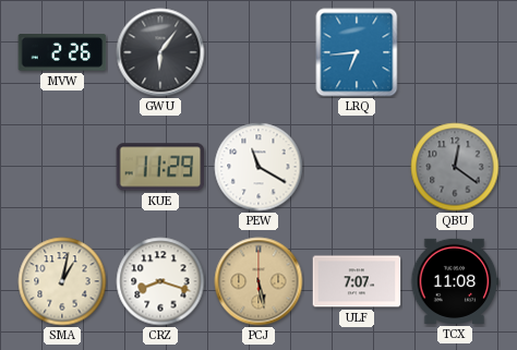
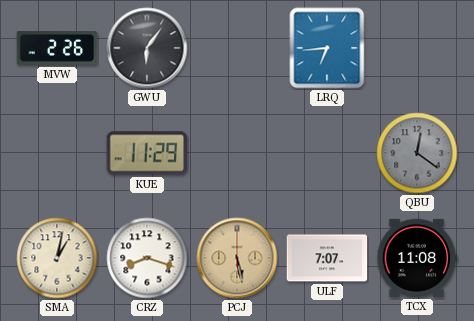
PEW: 11:20 -> none (258, 167)
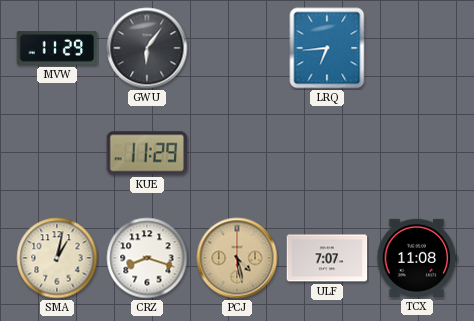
MVW: 2:26 -> 11:29 (57, 48)
QBU: 12:21 -> none (417, 153)
PCJ: 5:28 -> 4:28 (237, 258)
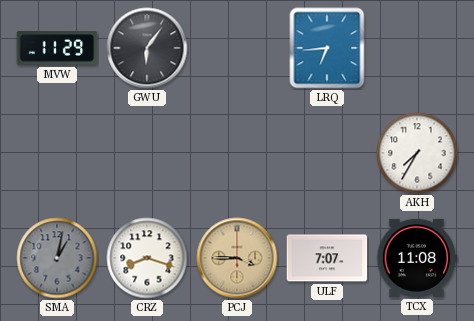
KUE: 11:29 -> none (147, 153)
AKH: none -> 7:35 (417, 153)
SMA dial: cream -> grey (57, 258)
PCJ: 4:28 -> 3:45 (237, 258)
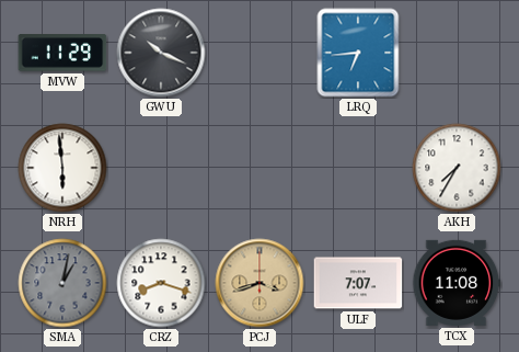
GWU: 6:06 -> 10:19 (161, 53)
NRH: none -> 5:59 (62, 168)
PCJ: 3:45 -> 3:42 (259, 283)
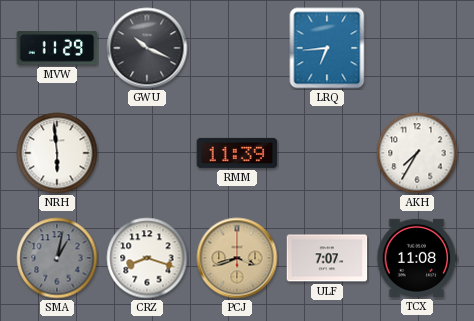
RMM: none -> 11:39 (237, 153)
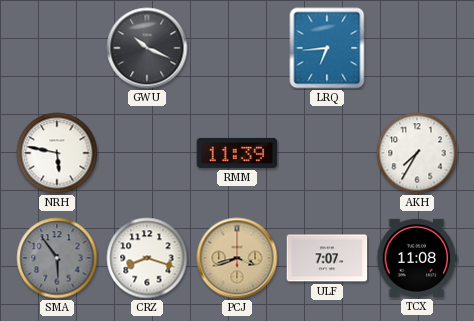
MVW: 11:29 -> none (57, 48)
NRH: 5:59 -> 5:47 (57, 153)
SMA: 1:02 -> 5:54 (57, 258)
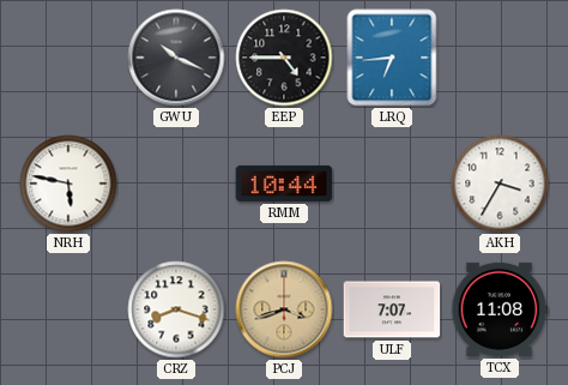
EEP: none -> 4:45 (284, 58)
RMM: 11:39 -> 10:44 (284, 184)
AKH: 7:35 -> 3:35 (500, 184)
SMA: 5:54 -> none (57, 258)
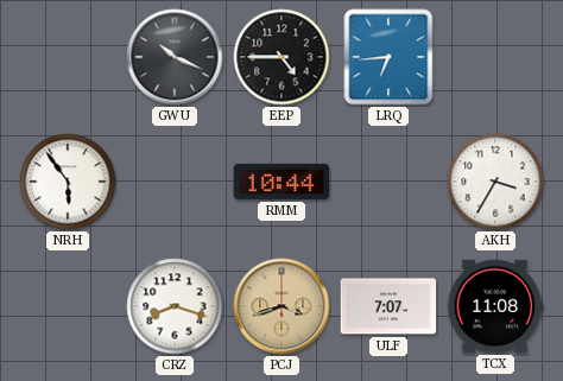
NRH: 5:47 -> 5:54 (68, 182)
